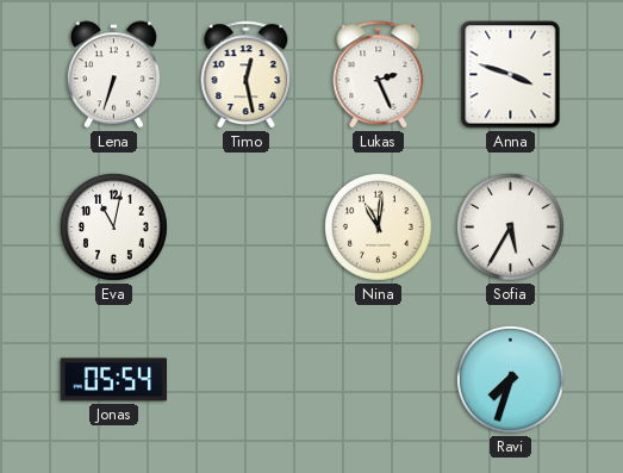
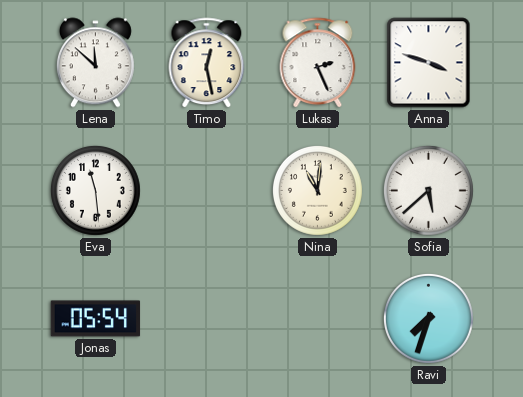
Lena: 6:33 -> 11:52 (95, 63)
Eva: 11:02 -> 11:29 (95, 190)
Sofia: 5:35 -> 5:38 (428, 190)
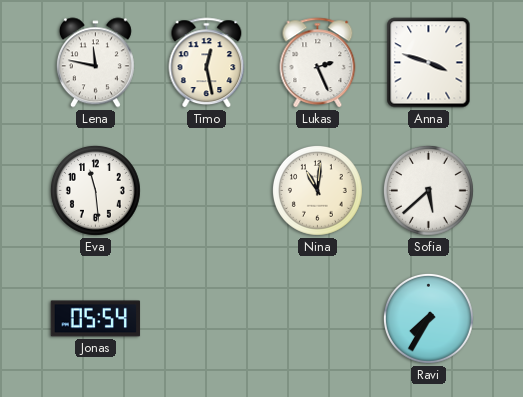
Lena: 11:52 -> 11:47 (95, 63)
Ravi: 7:33 -> 7:35 (428, 318)
